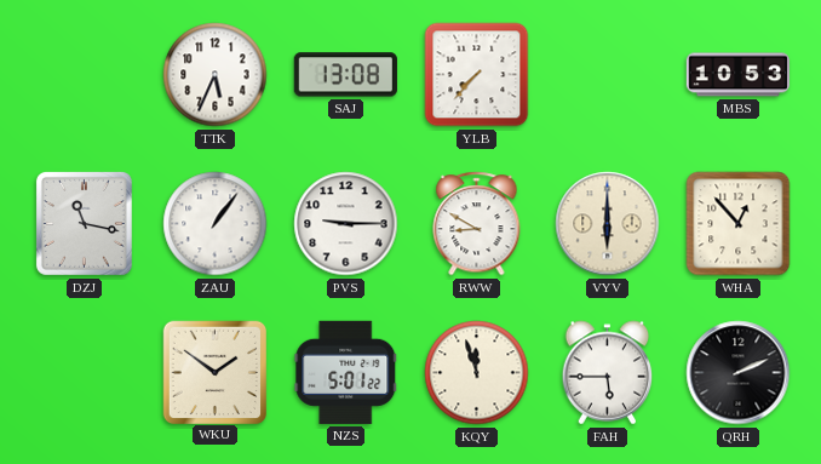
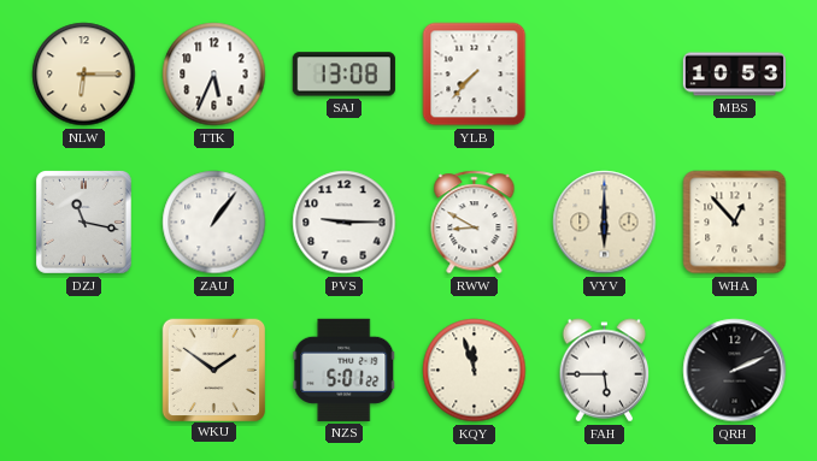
NLW: none -> 6:15 (84, 75)
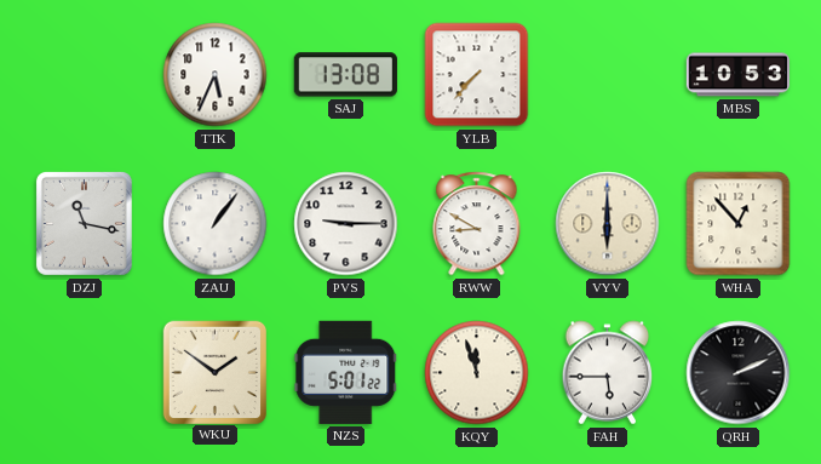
NLW: 6:15 -> none (84, 75)
